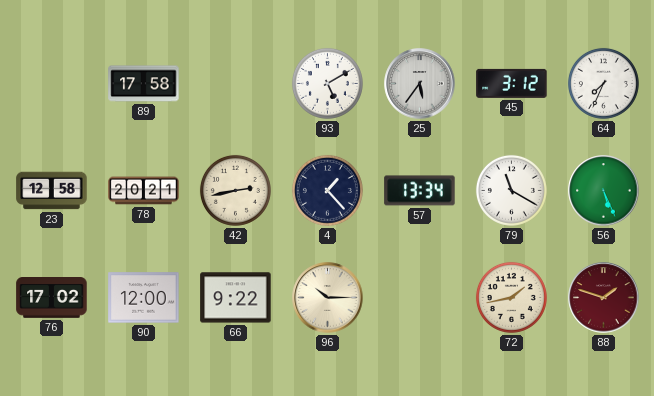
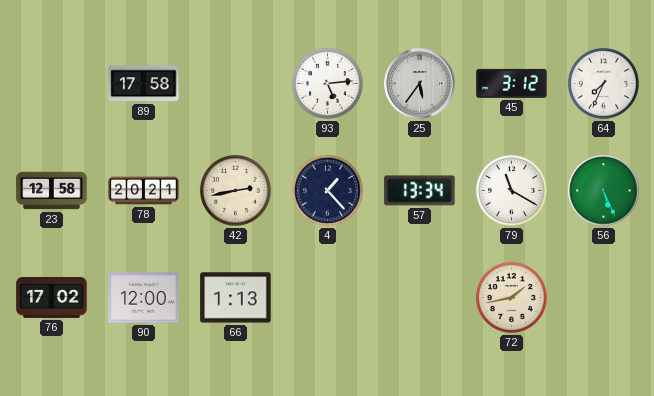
93: 5:10 -> 5:14 (327, 83)
66: 9:22 -> 1:13 (236, 298)
96: 10:15 -> none (328, 298)
88: 1:48 -> none (604, 298)
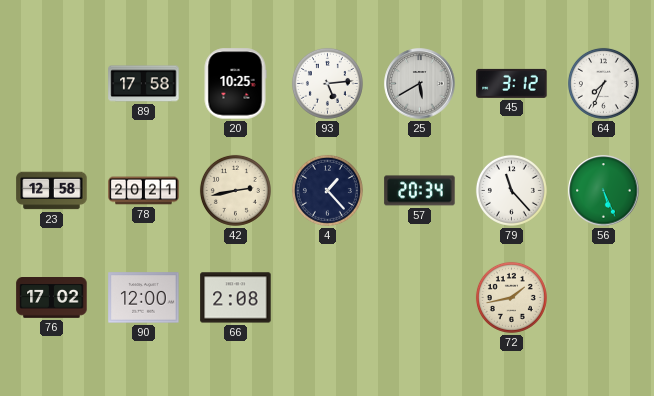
20: none -> 10:25 (235, 84)
25: 5:36 -> 5:40 (420, 84)
57: 13:34 -> 20:34 (420, 191)
79: 11:20 -> 11:23 (511, 190)
66: 1:13 -> 2:08 (236, 298)
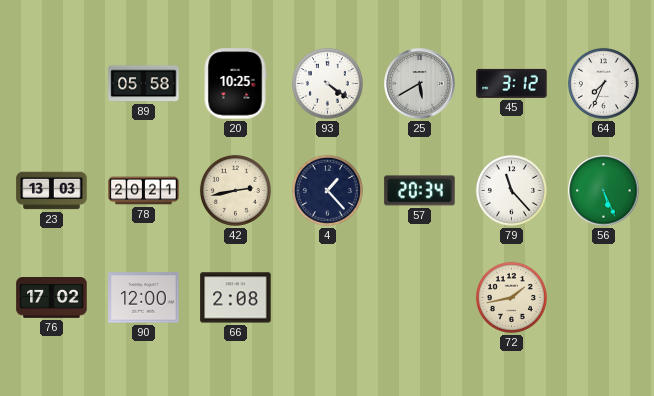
89: 17:58 -> 05:58 (144, 84)
93: 5:14 -> 4:21 (327, 83)
23: 12:58 -> 13:03 (52, 191)
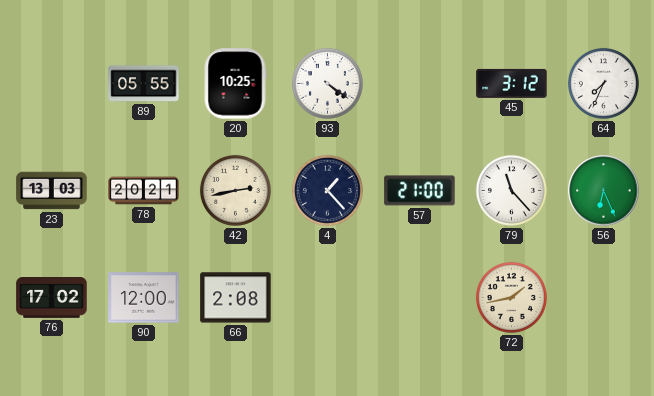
89: 05:58 -> 05:55 (144, 84)
25: 5:40 -> none (420, 84)
57: 20:34 -> 21:00 (420, 191)
56: 5:26 -> 6:26 (604, 191)
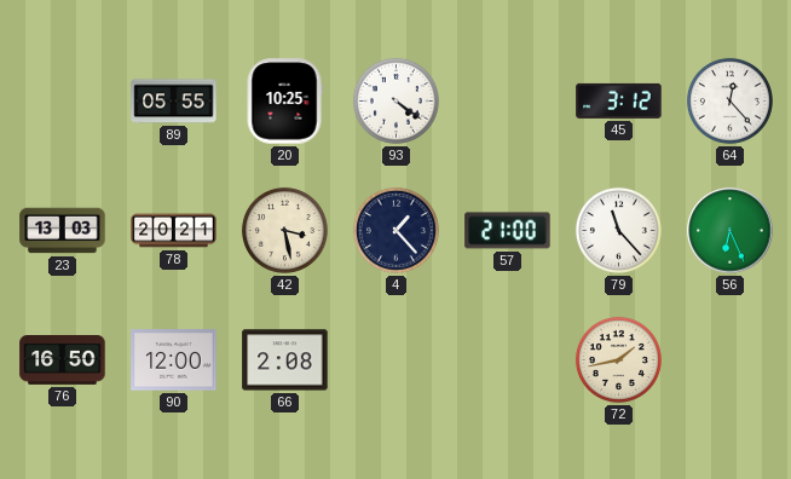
64: 7:34 -> 12:23 (729, 100)
42: 2:43 -> 3:28 (284, 230)
76: 17:02 -> 16:50 (63, 360)
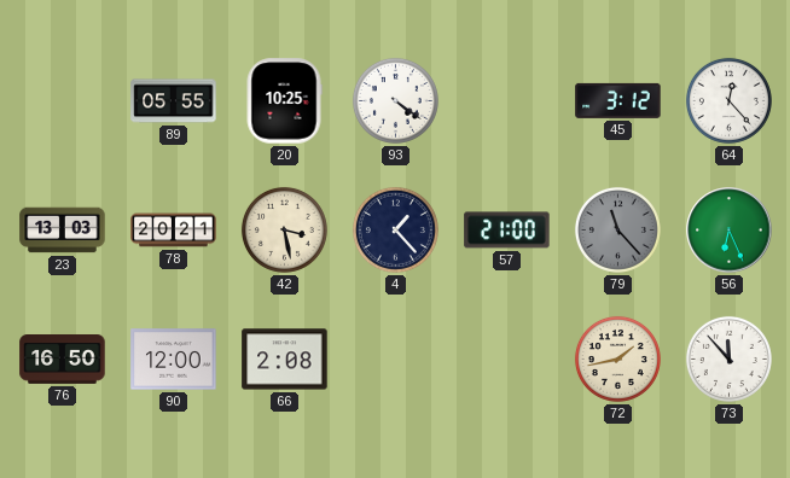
79 dial: white -> grey (617, 229)
73: none -> 11:53 (728, 358)
